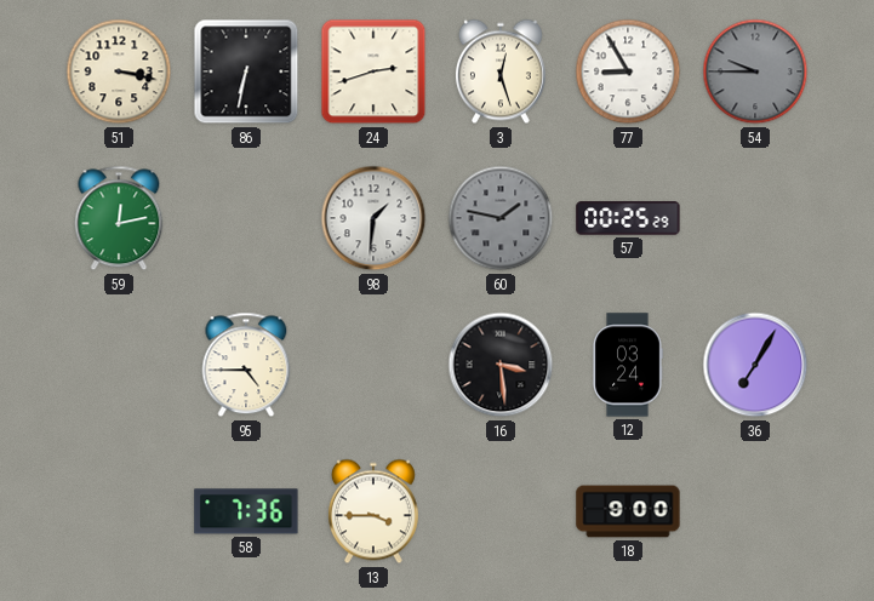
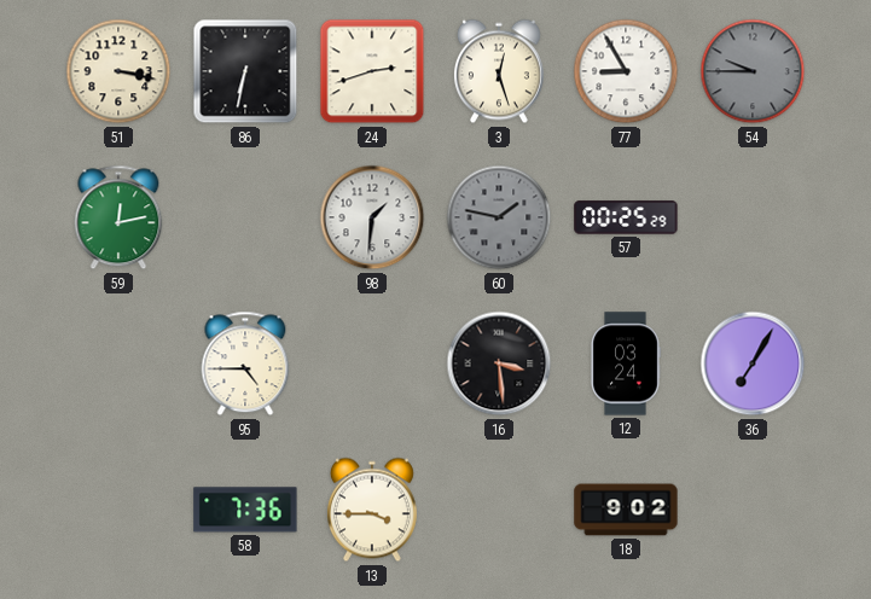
18: 9:00 -> 9:02 (626, 510)
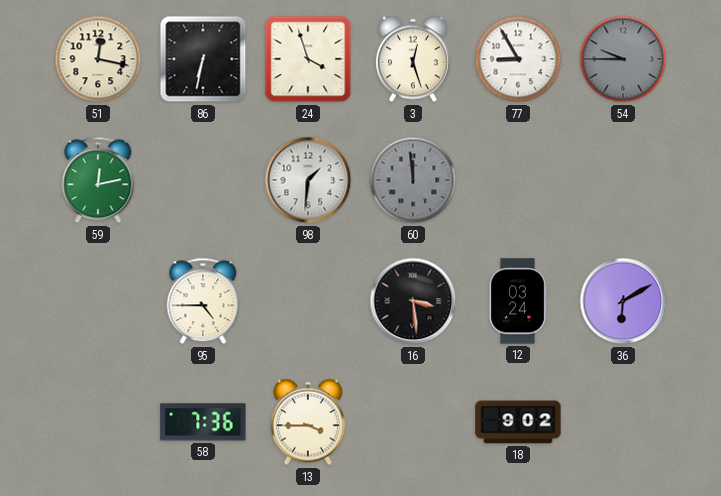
51: 3:17 -> 12:17 (98, 59)
24: 2:42 -> 3:57 (308, 59)
60: 1:47 -> 11:59 (413, 180)
57: 00:25 -> none (626, 217)
36: 7:05 -> 6:10 (623, 301)
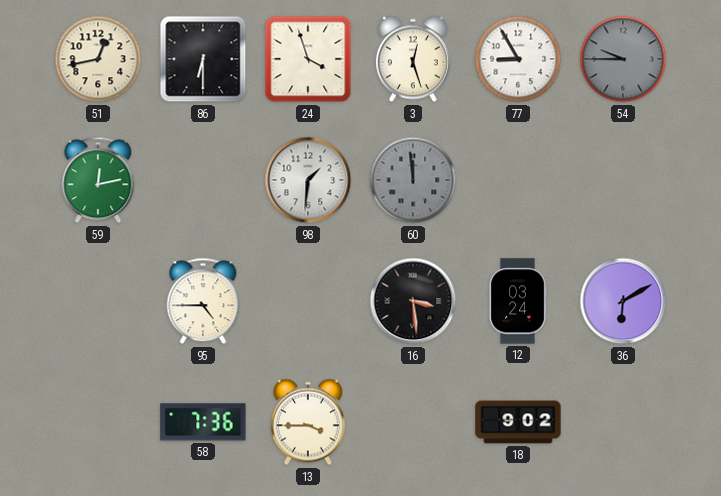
51: 12:17 -> 12:43 (98, 59)
86: 6:32 -> 6:30 (203, 59)
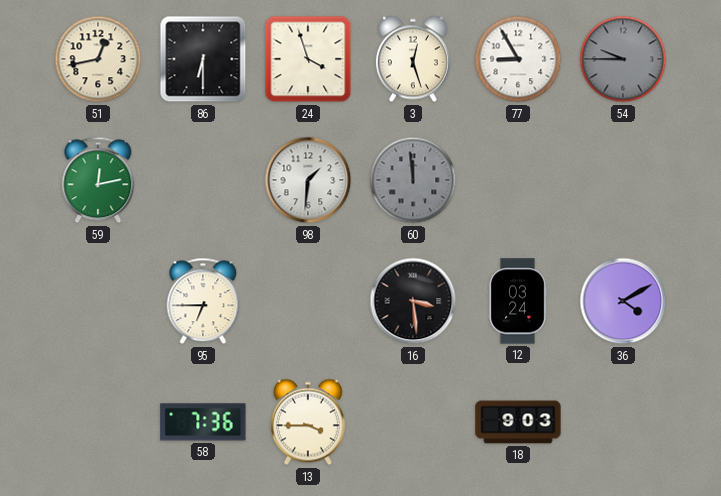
95: 4:45 -> 6:45 (203, 301)
36: 6:10 -> 4:10 (623, 301)
18: 9:02 -> 9:03 (518, 422)
